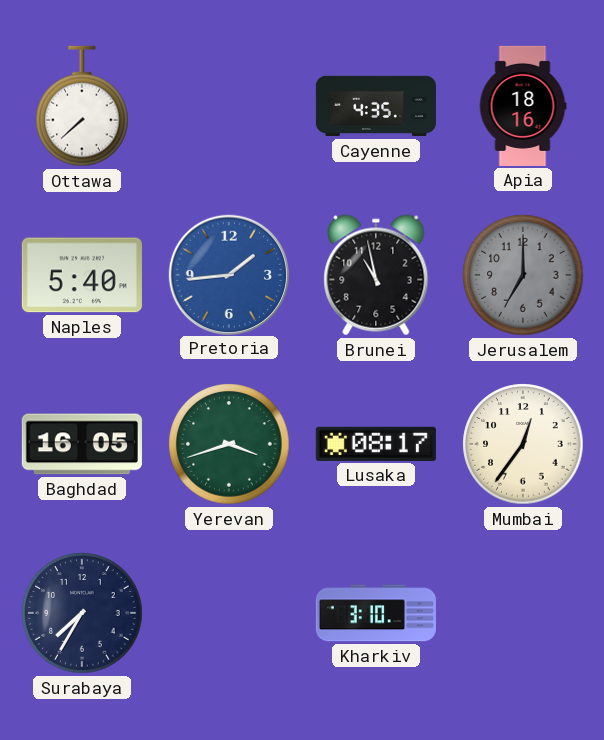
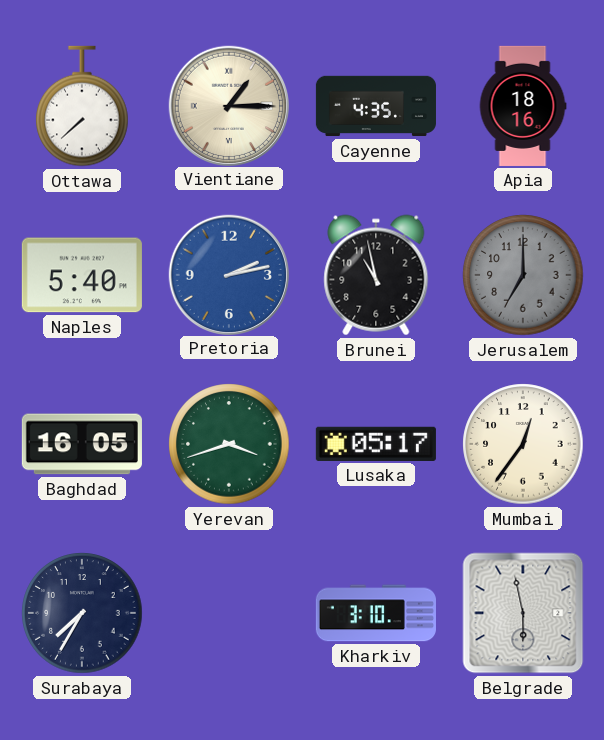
Vientiane: none -> 1:15 (228, 105)
Pretoria: 1:44 -> 2:13 (228, 274)
Lusaka: 08:17 -> 05:17 (376, 444)
Belgrade: none -> 5:58 (523, 613)
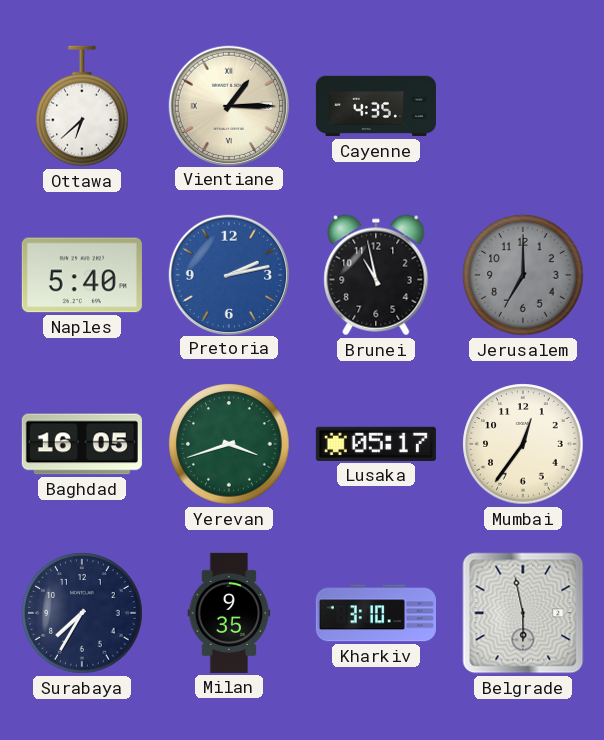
Ottawa: 7:38 -> 6:38 (82, 106)
Apia: 18:16 -> none (523, 106)
Milan: none -> 9:35 (229, 613)
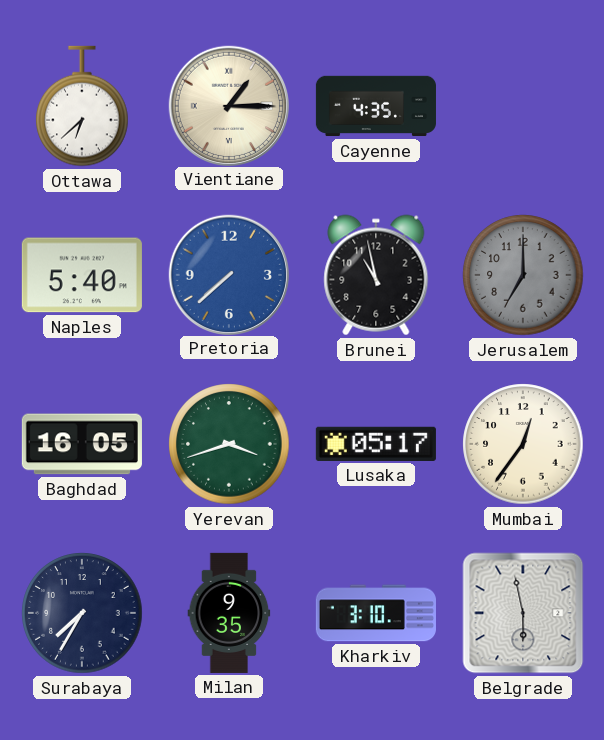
Pretoria: 2:13 -> 7:38 (228, 274)
